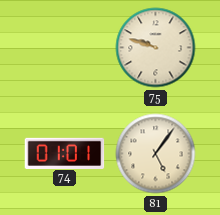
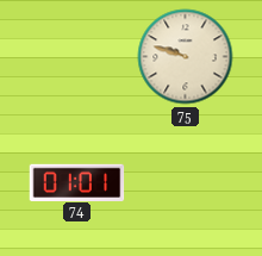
81: 5:06 -> none (156, 154)
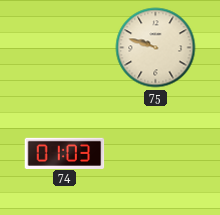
74: 01:01 -> 01:03 (65, 153)
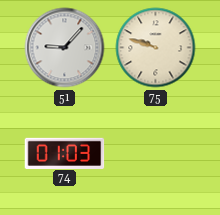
51: none -> 9:07 (65, 48)
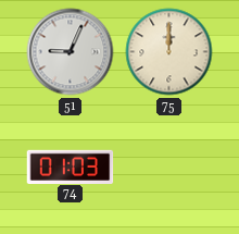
51: 9:07 -> 9:04 (71, 52)
75: 9:48 -> 12:00 (169, 52)
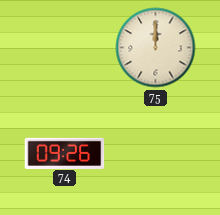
51: 9:04 -> none (71, 52)
74: 01:03 -> 09:26 (65, 153)
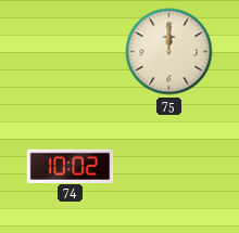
74: 09:26 -> 10:02 (71, 166)
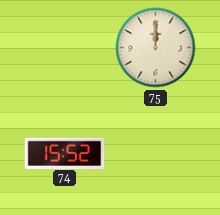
74: 10:02 -> 15:52 (65, 153)
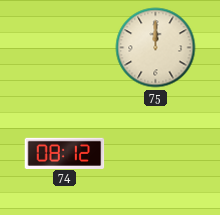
74: 15:52 -> 08:12 (65, 153)
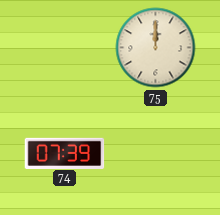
74: 08:12 -> 07:39 (65, 153)
